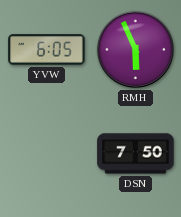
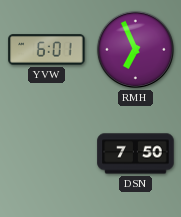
YVW: 6:05 -> 6:01 (47, 50)
RMH: 5:56 -> 6:56 (135, 49)
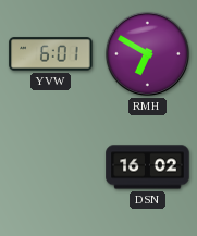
RMH: 6:56 -> 6:50 (147, 53)
DSN: 7:50 -> 16:02 (148, 167)
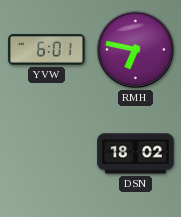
RMH: 6:50 -> 6:47 (135, 49)
DSN: 16:02 -> 18:02 (136, 154)
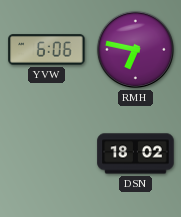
YVW: 6:01 -> 6:06 (47, 50)
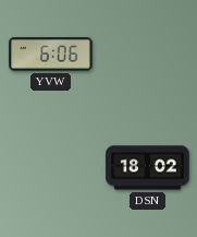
RMH: 6:47 -> none (135, 49)
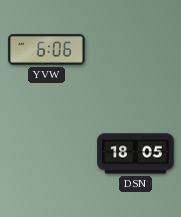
DSN: 18:02 -> 18:05 (136, 154)
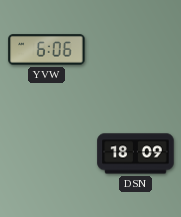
DSN: 18:05 -> 18:09 (136, 154)
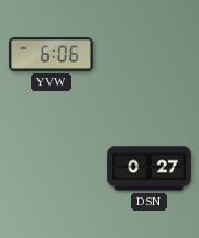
DSN: 18:09 -> 0:27 (150, 169)
